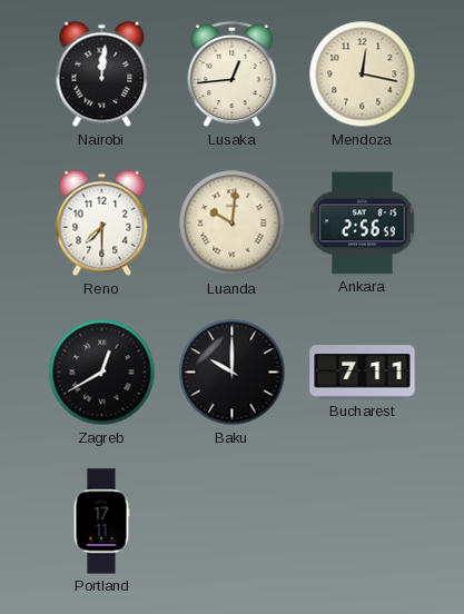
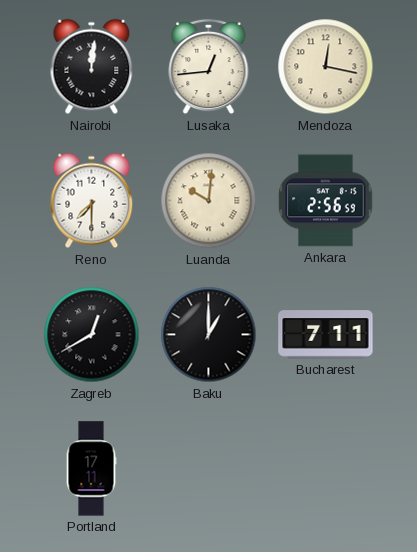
Baku: 10:00 -> 1:00 (209, 335)
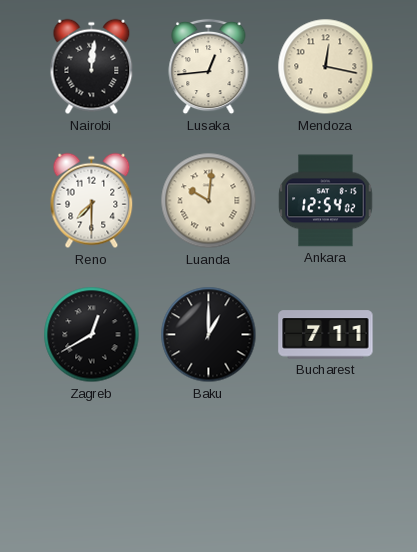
Ankara: 2:56 -> 12:54 (326, 201)
Portland: 17:11 -> none (91, 469)
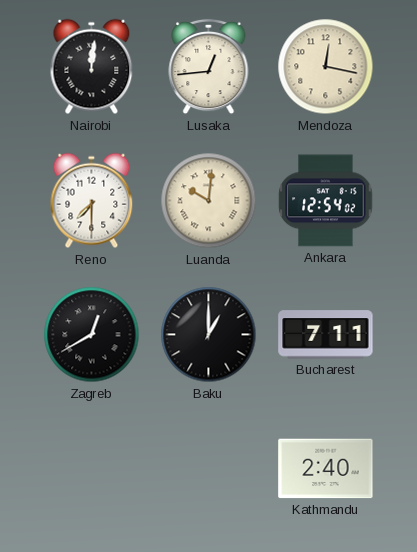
Kathmandu: none -> 2:40 (326, 469)
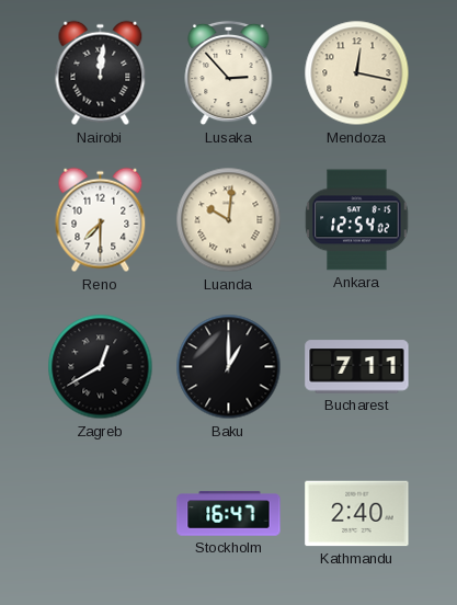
Lusaka: 12:44 -> 2:53 (229, 73)
Stockholm: none -> 16:47 (229, 514)
